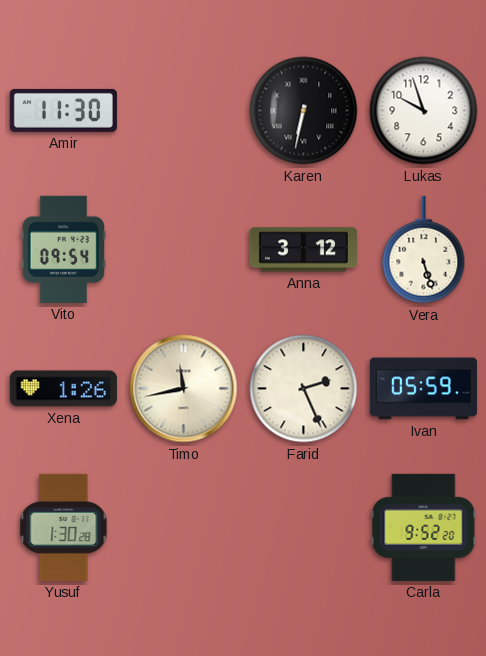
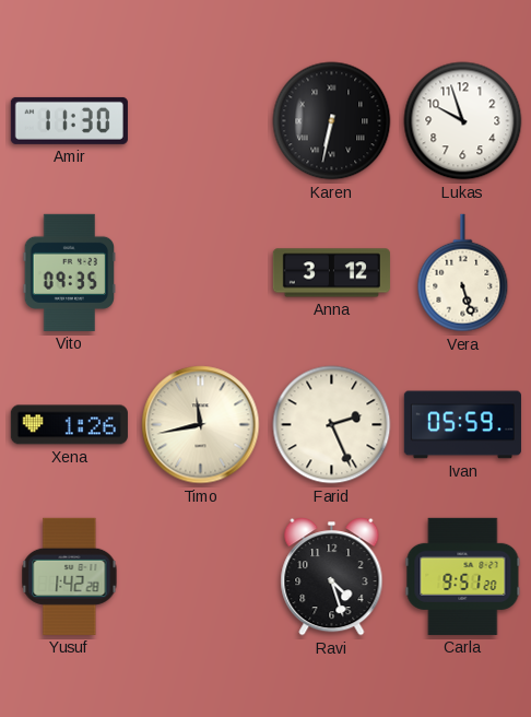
Vito: 09:54 -> 09:35 (69, 272)
Yusuf: 1:30 -> 1:42 (70, 576)
Ravi: none -> 4:27 (332, 577)
Carla: 9:52 -> 9:51 (463, 576)
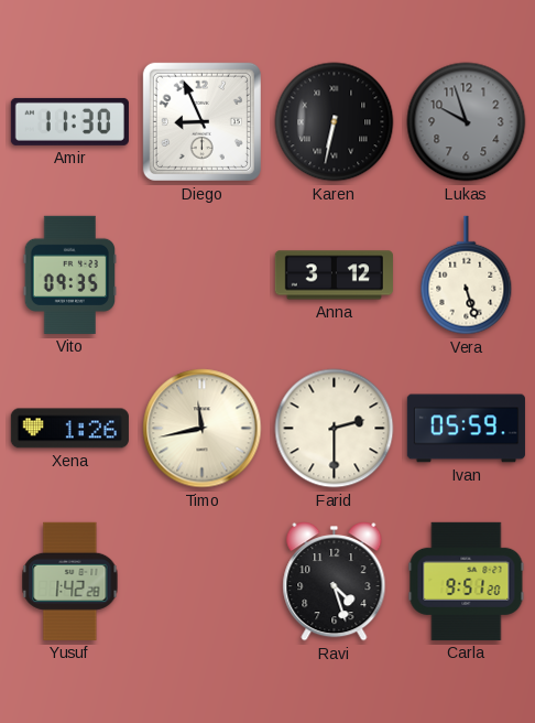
Diego: none -> 8:56 (201, 121)
Lukas dial: white -> grey (467, 122)
Farid: 2:26 -> 2:30 (335, 429)
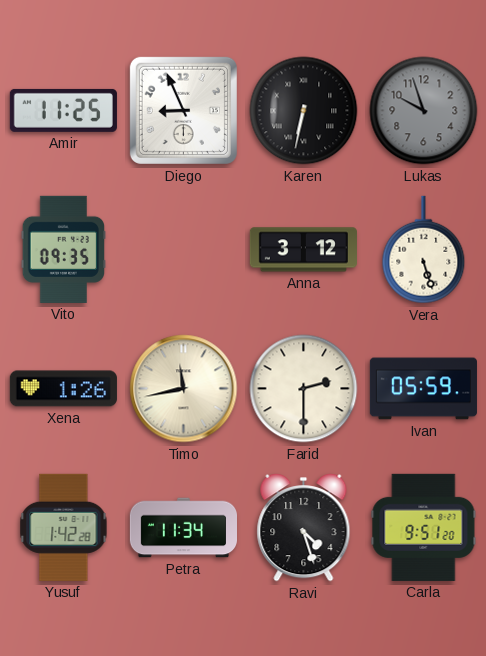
Amir: 11:30 -> 11:25 (63, 110)
Petra: none -> 11:34 (183, 528)
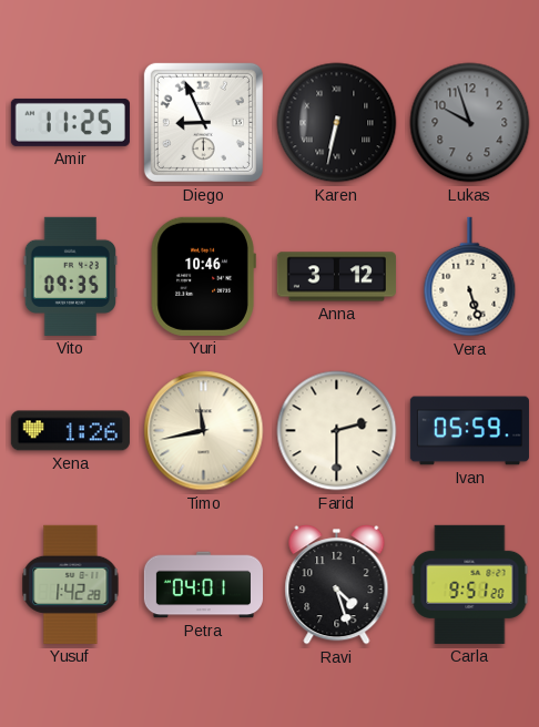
Yuri: none -> 10:46 (203, 276)
Petra: 11:34 -> 04:01 (203, 585)
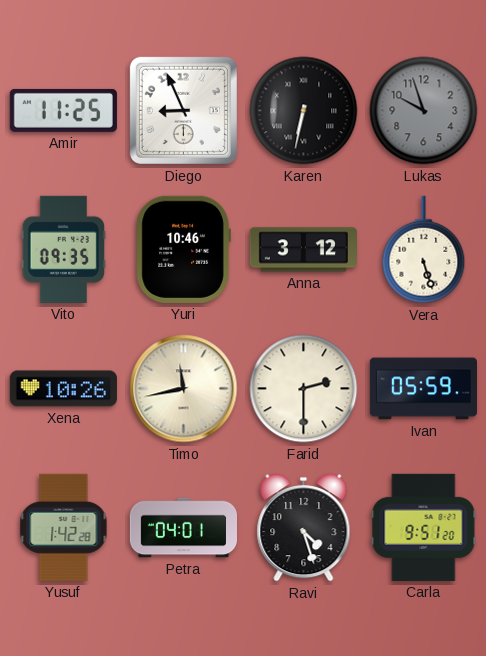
Xena: 1:26 -> 10:26 (63, 389)
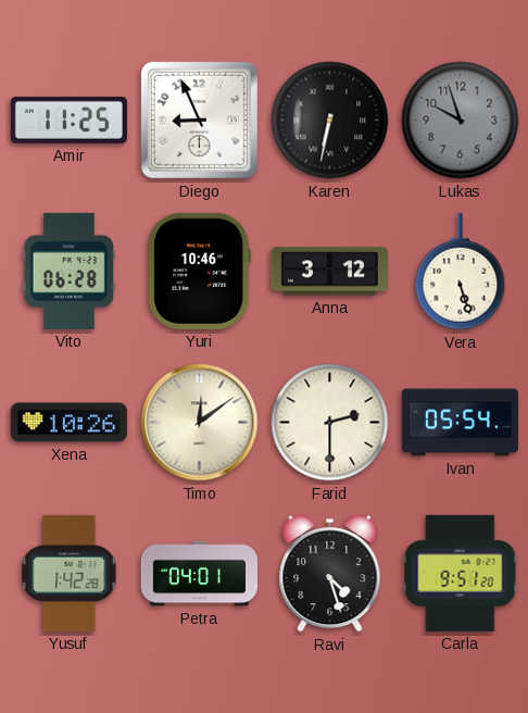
Vito: 09:35 -> 06:28 (68, 271)
Timo: 11:43 -> 12:09 (200, 423)
Ivan: 05:59 -> 05:54 (460, 423)
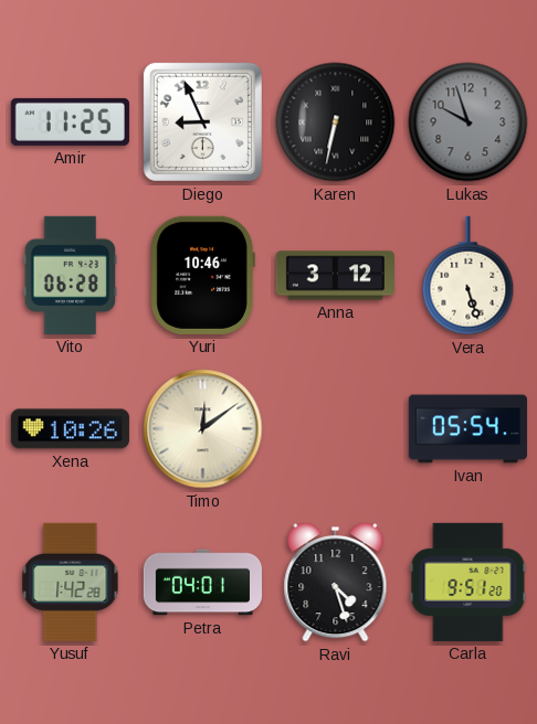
Farid: 2:30 -> none (330, 423)
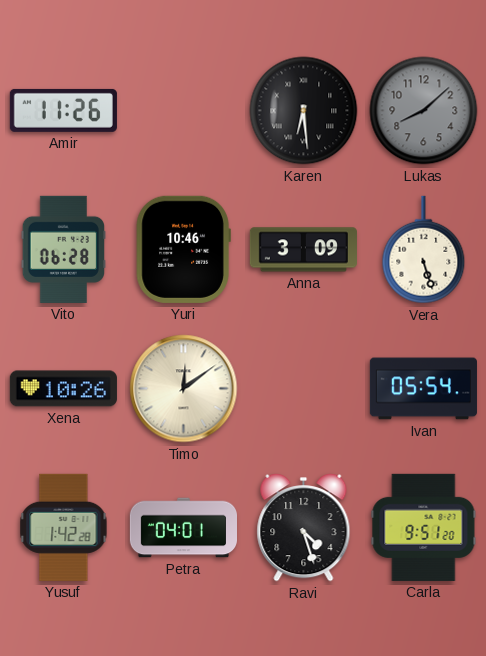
Amir: 11:25 -> 11:26 (63, 110)
Diego: 8:56 -> none (202, 121)
Karen: 6:32 -> 6:29 (304, 111)
Lukas: 9:57 -> 8:08 (424, 111)
Anna: 3:12 -> 3:09 (303, 250)
